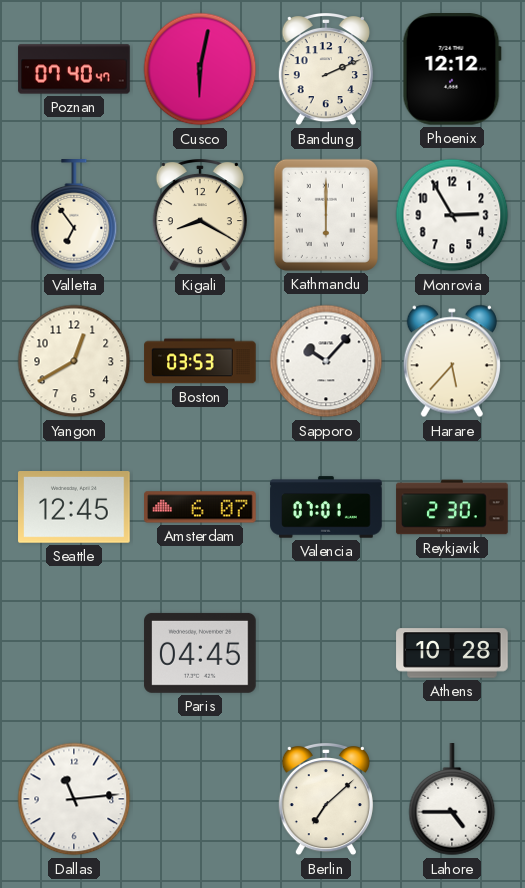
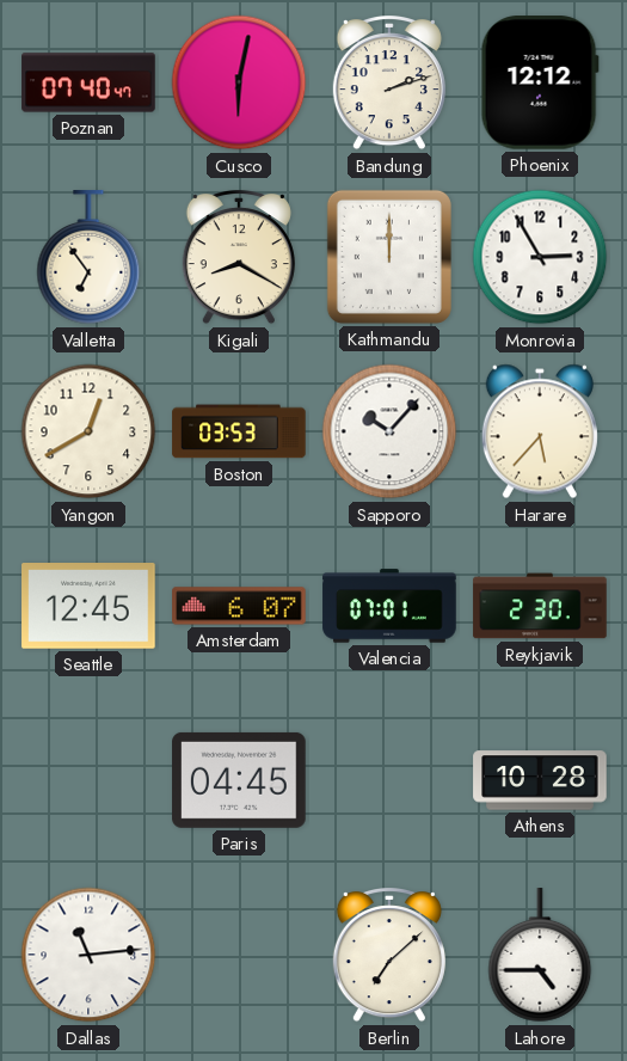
Bandung: 2:11 -> 2:12 (389, 84)
Kathmandu: 6:00 -> 12:00 (389, 257)
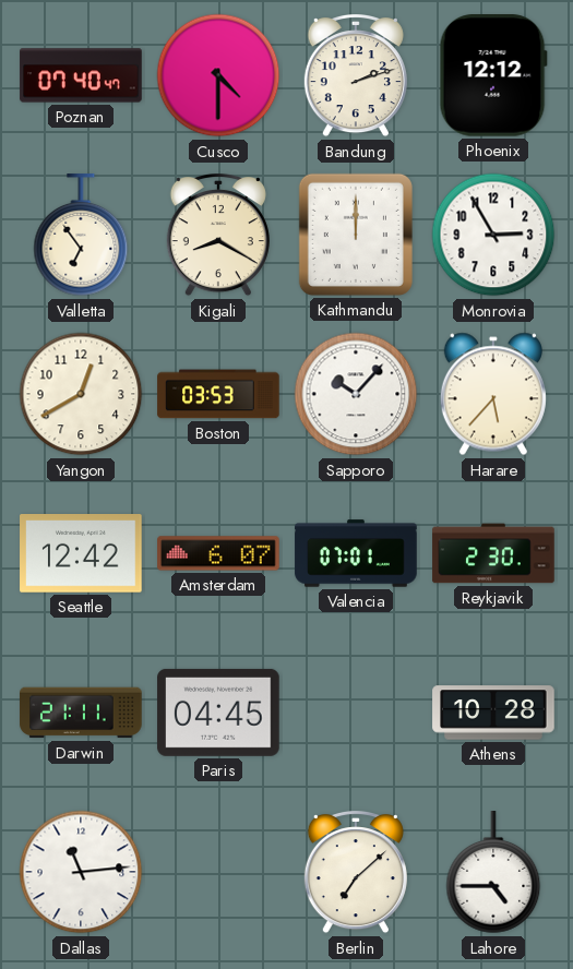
Cusco: 6:02 -> 4:30 (218, 75)
Seattle: 12:45 -> 12:42 (81, 554)
Darwin: none -> 21:11 (81, 713)
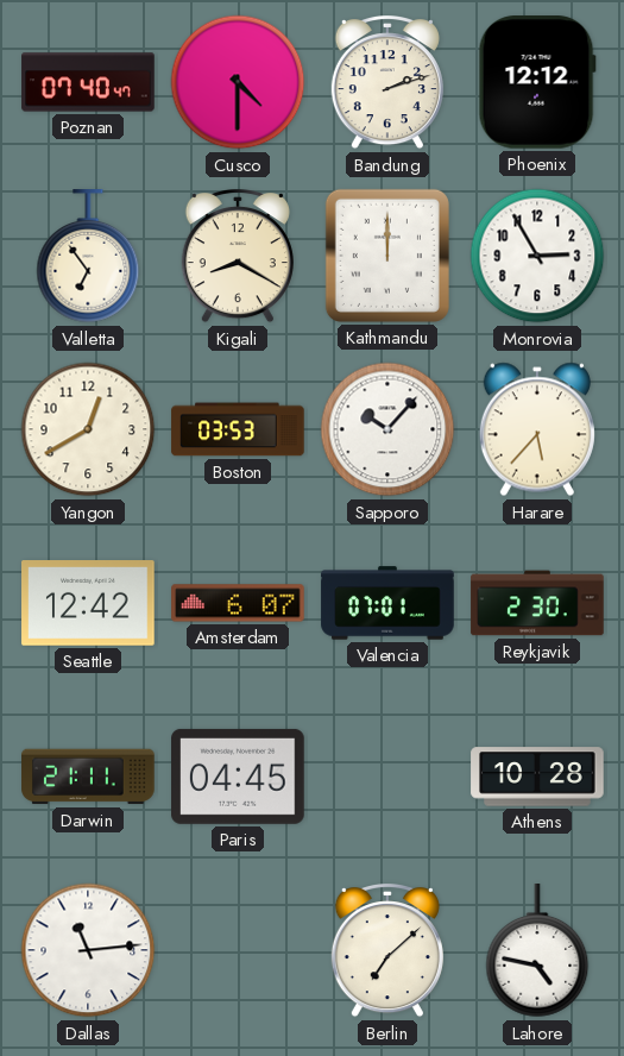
Lahore: 4:45 -> 4:47 (537, 951)
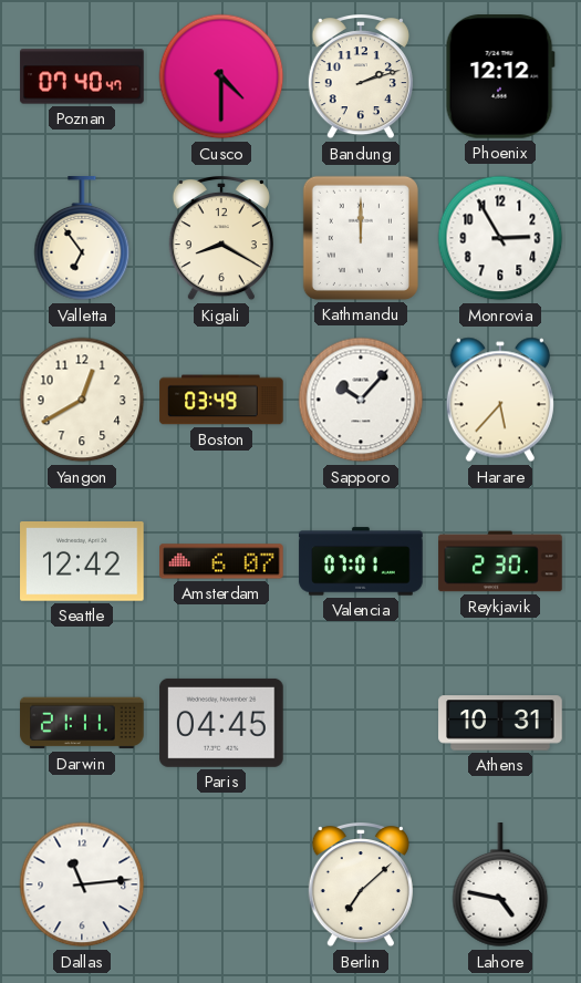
Boston: 03:53 -> 03:49 (221, 400)
Athens: 10:28 -> 10:31 (500, 723)
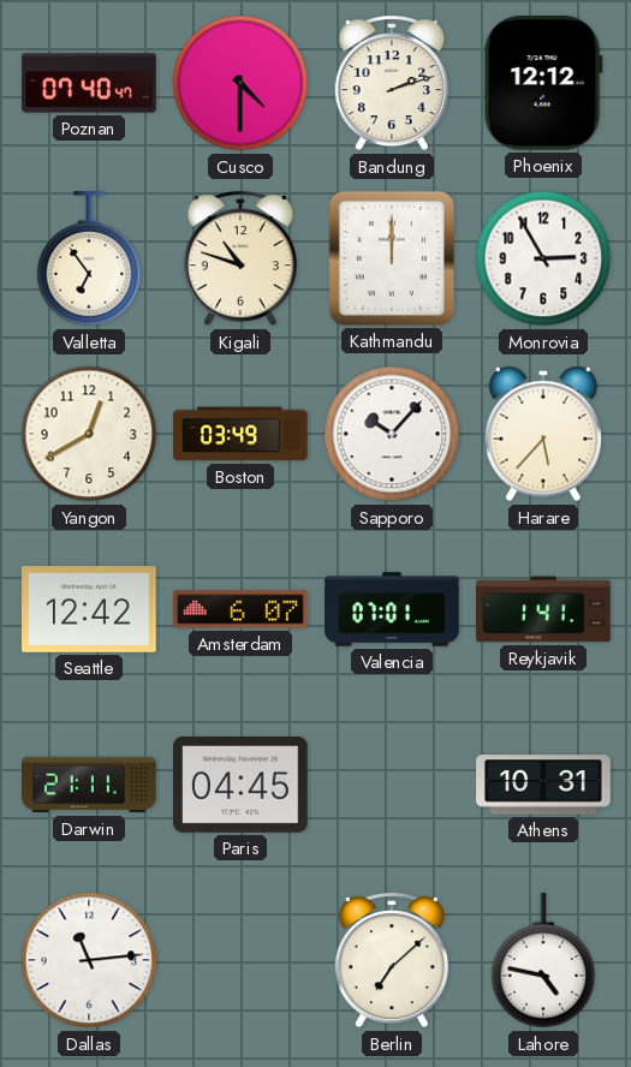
Kigali: 8:20 -> 10:48 (240, 260)
Reykjavik: 2:30 -> 1:41 (543, 609)
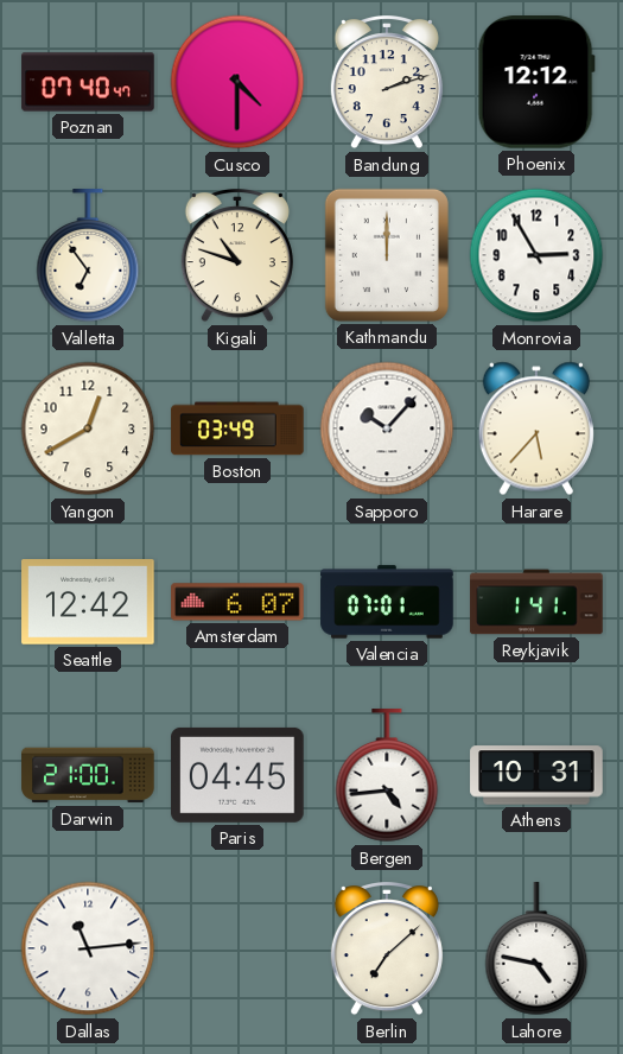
Darwin: 21:11 -> 21:00 (88, 775)
Bergen: none -> 4:44 (387, 776)
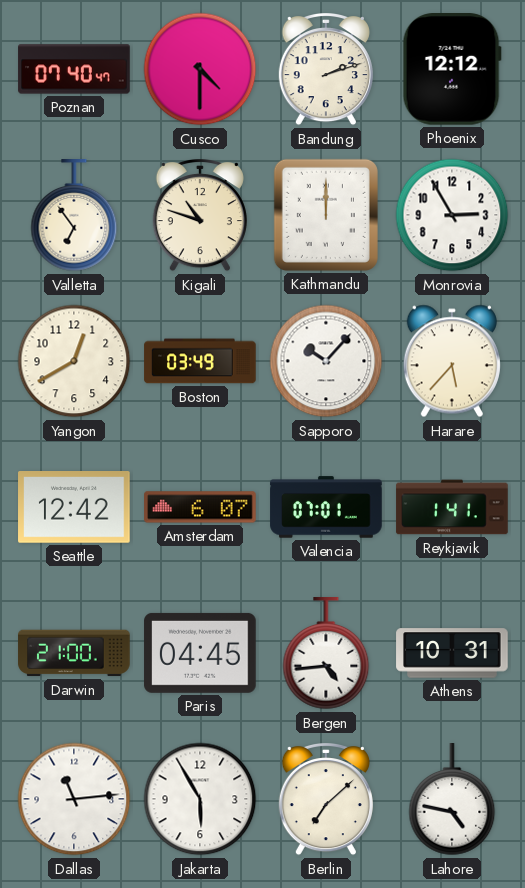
Jakarta: none -> 5:55 (200, 799)
